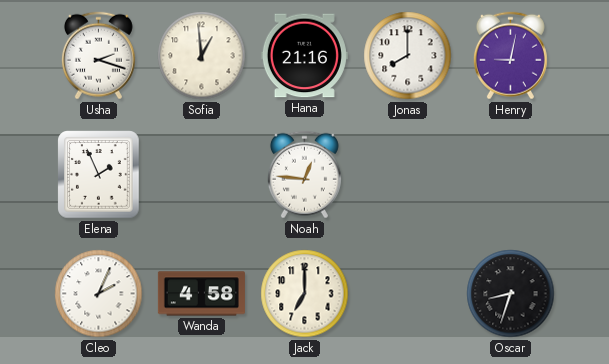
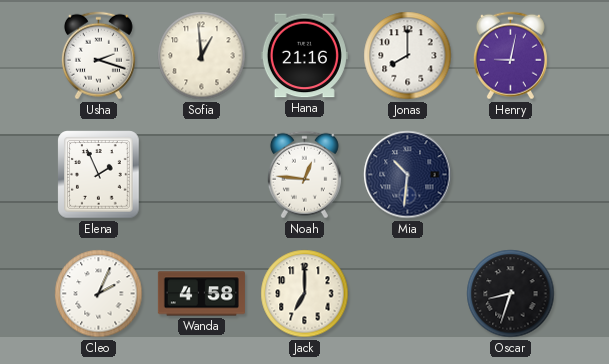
Mia: none -> 10:31 (408, 175)
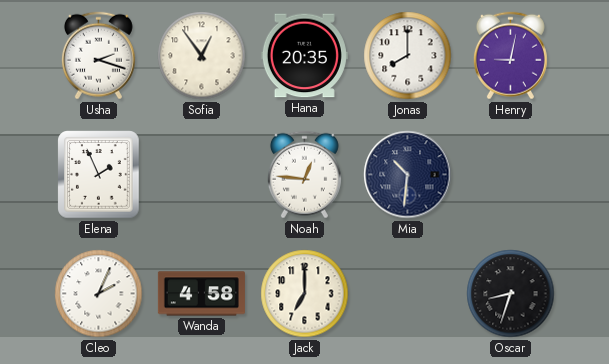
Sofia: 12:59 -> 12:54 (202, 56)
Hana: 21:16 -> 20:35 (304, 56)
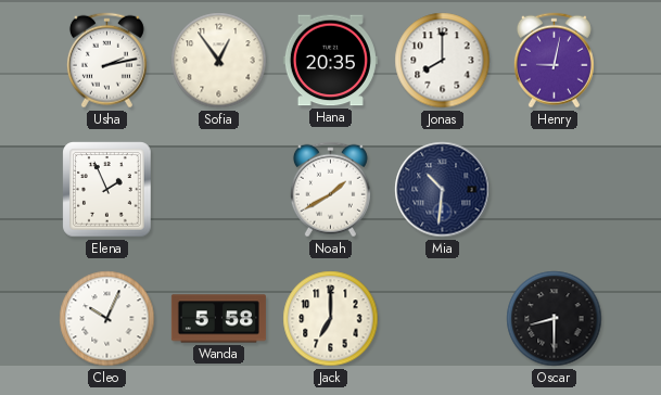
Usha: 2:18 -> 2:13 (106, 61)
Noah: 12:46 -> 1:40 (330, 190)
Cleo: 2:04 -> 10:04 (107, 319)
Wanda: 4:58 -> 5:58 (218, 319)
Oscar: 8:33 -> 8:30 (555, 319)
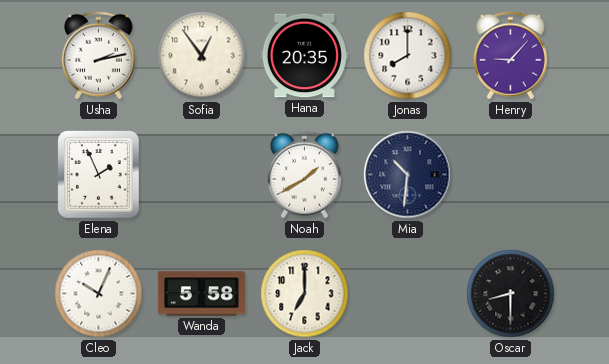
Henry: 9:02 -> 9:07 (510, 56)
